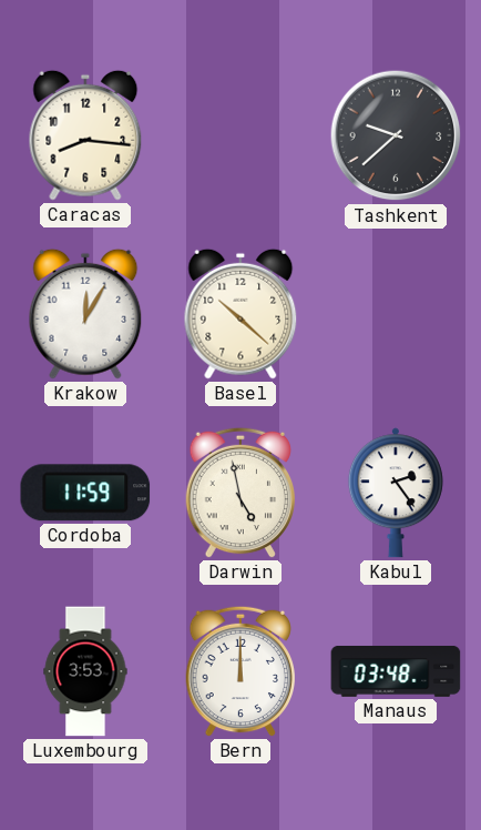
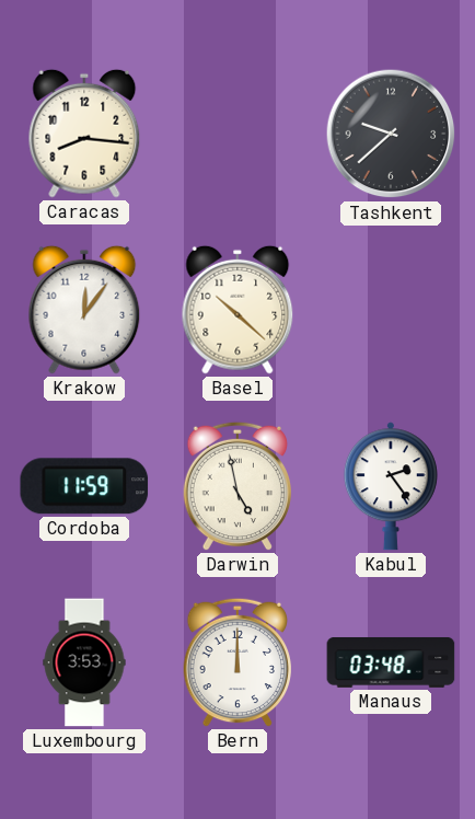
Krakow: 12:05 -> 12:06 (84, 310)
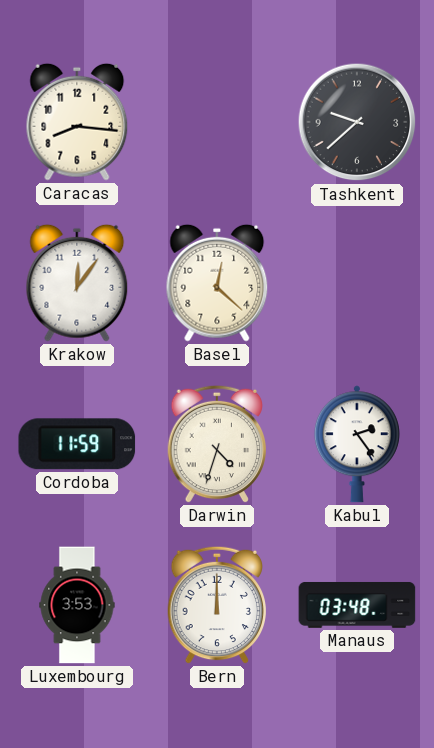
Basel: 10:22 -> 12:22 (217, 283)
Darwin: 4:58 -> 4:33 (216, 444)
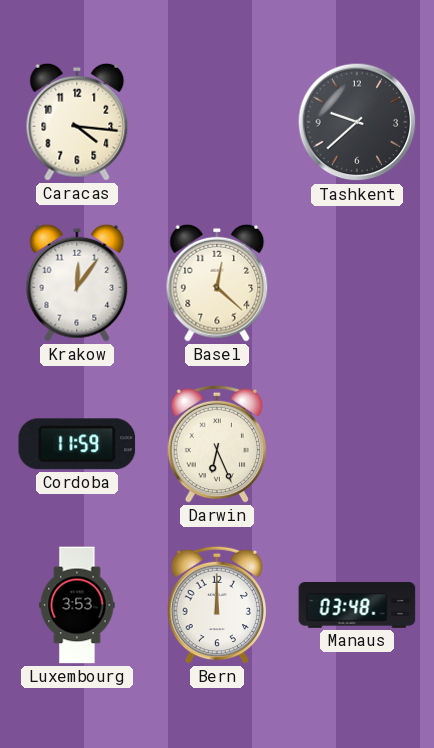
Caracas: 8:16 -> 4:16 (77, 122)
Darwin: 4:33 -> 6:26 (216, 444)
Kabul: 2:24 -> none (357, 444)
